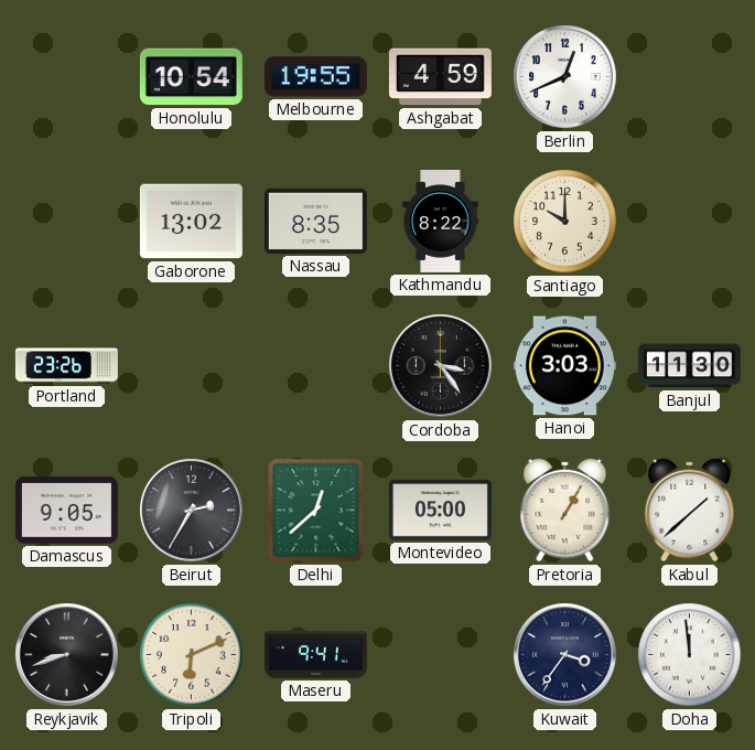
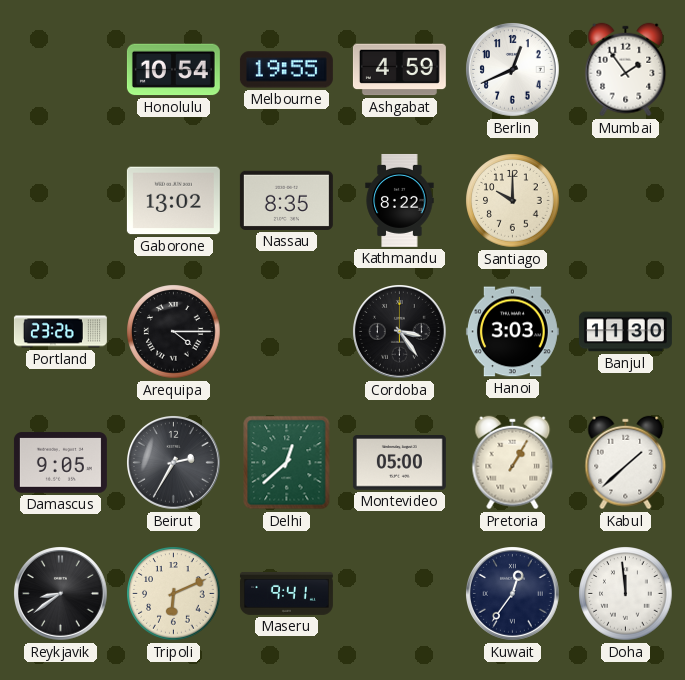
Mumbai: none -> 1:54 (626, 70)
Arequipa: none -> 4:15 (174, 332)
Reykjavik: 8:42 -> 8:39 (61, 594)
Kuwait: 3:36 -> 12:36 (513, 594)
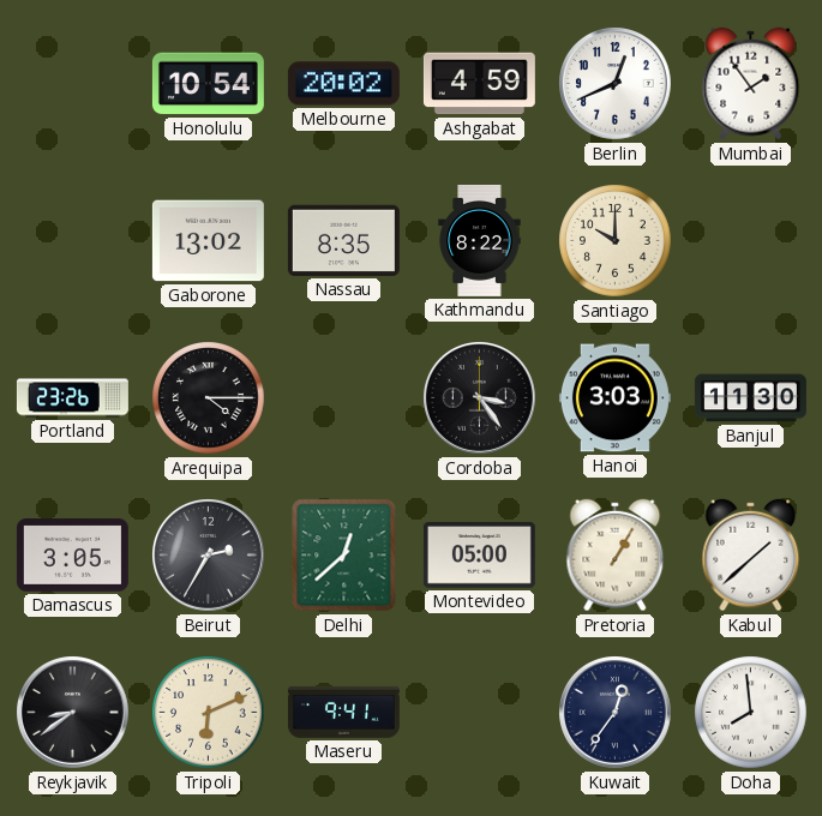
Melbourne: 19:55 -> 20:02 (343, 84)
Damascus: 9:05 -> 3:05 (72, 556)
Doha: 11:59 -> 7:59 (751, 713)
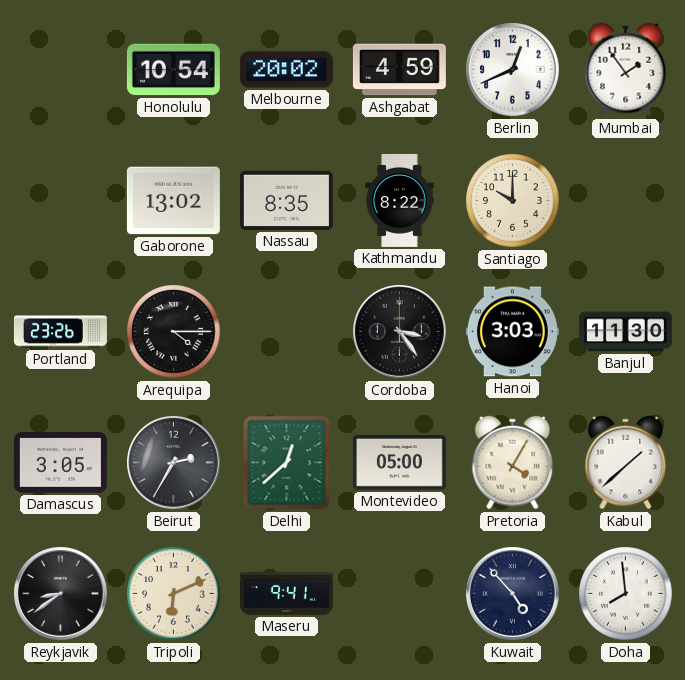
Pretoria: 1:05 -> 4:05 (513, 463)
Kuwait: 12:36 -> 4:53 (513, 594)
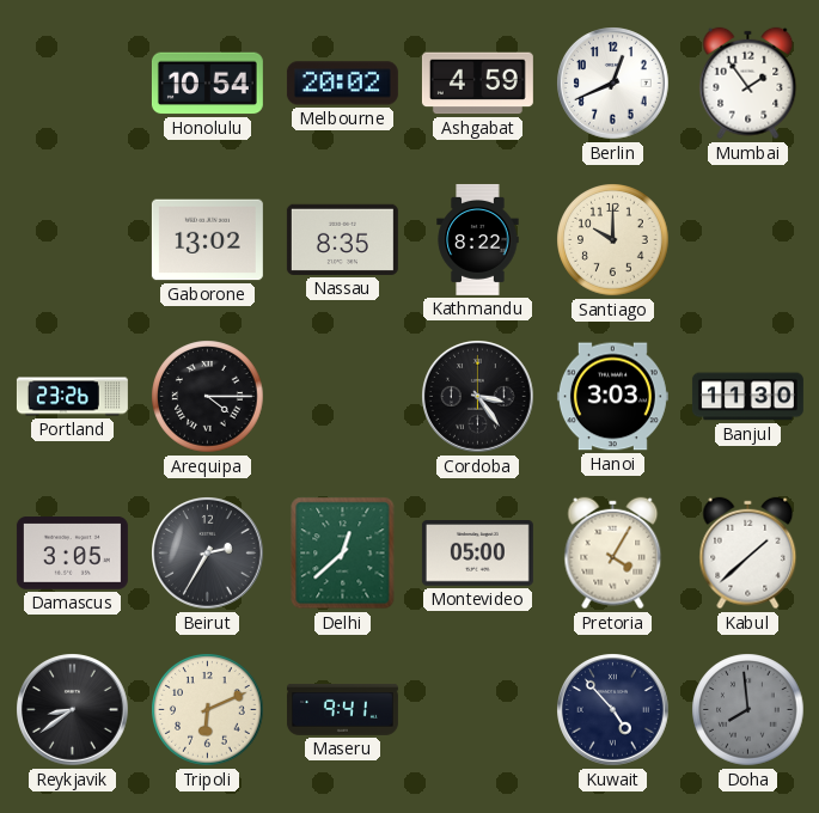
Doha dial: white -> grey (748, 710)
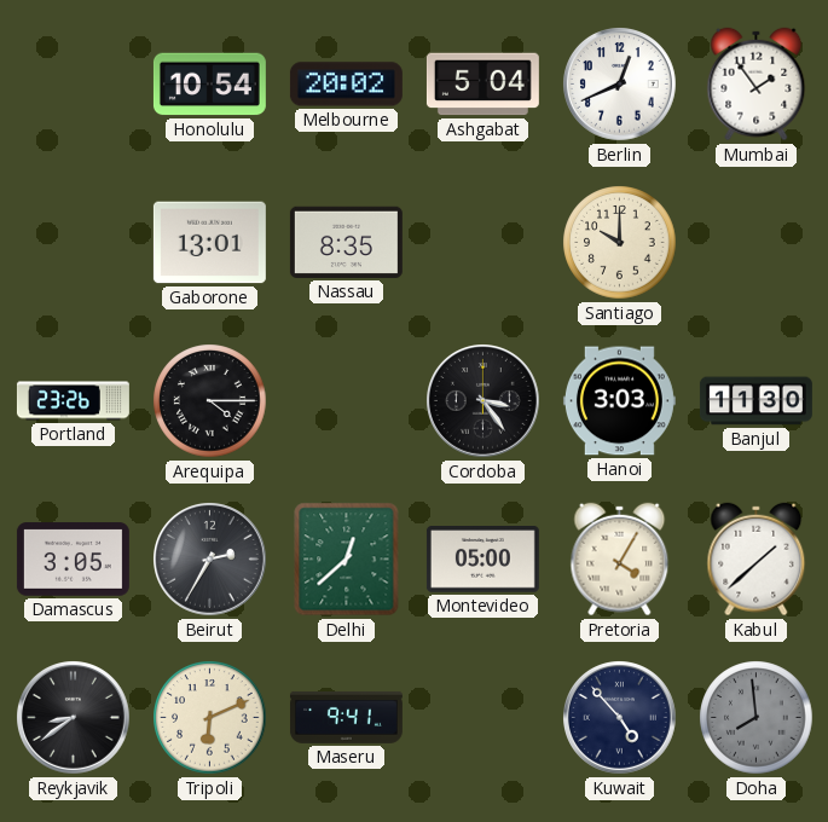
Ashgabat: 4:59 -> 5:04 (482, 85)
Gaborone: 13:02 -> 13:01 (209, 243)
Kathmandu: 8:22 -> none (478, 239)
